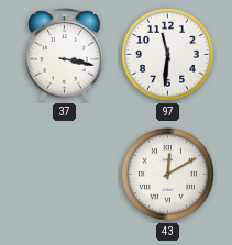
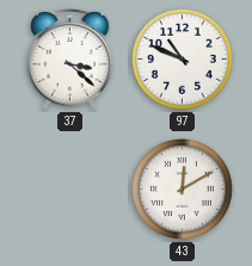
37: 3:17 -> 3:22 (70, 60)
97: 11:31 -> 10:49 (183, 60)
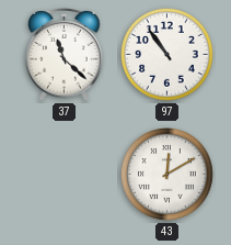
37: 3:22 -> 11:22 (65, 55)
97: 10:49 -> 10:54 (168, 55)
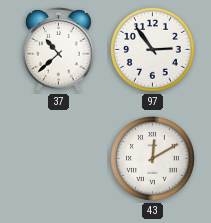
37: 11:22 -> 10:38 (59, 50)
97: 10:54 -> 2:54 (153, 50)
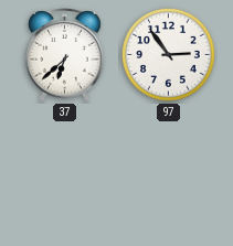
37: 10:38 -> 6:38 (65, 55)
43: 12:10 -> none (153, 159)
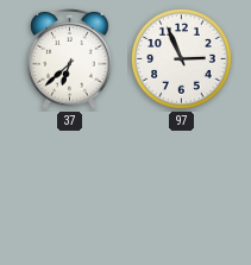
97: 2:54 -> 2:56 (182, 59)
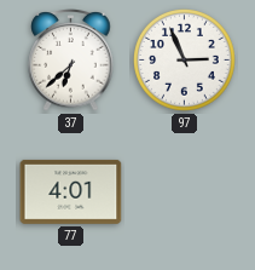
77: none -> 4:01 (71, 191)
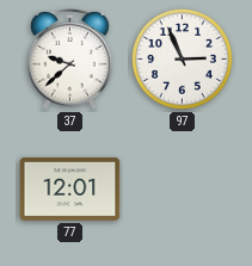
37: 6:38 -> 9:38 (70, 60)
77: 4:01 -> 12:01 (70, 188)
